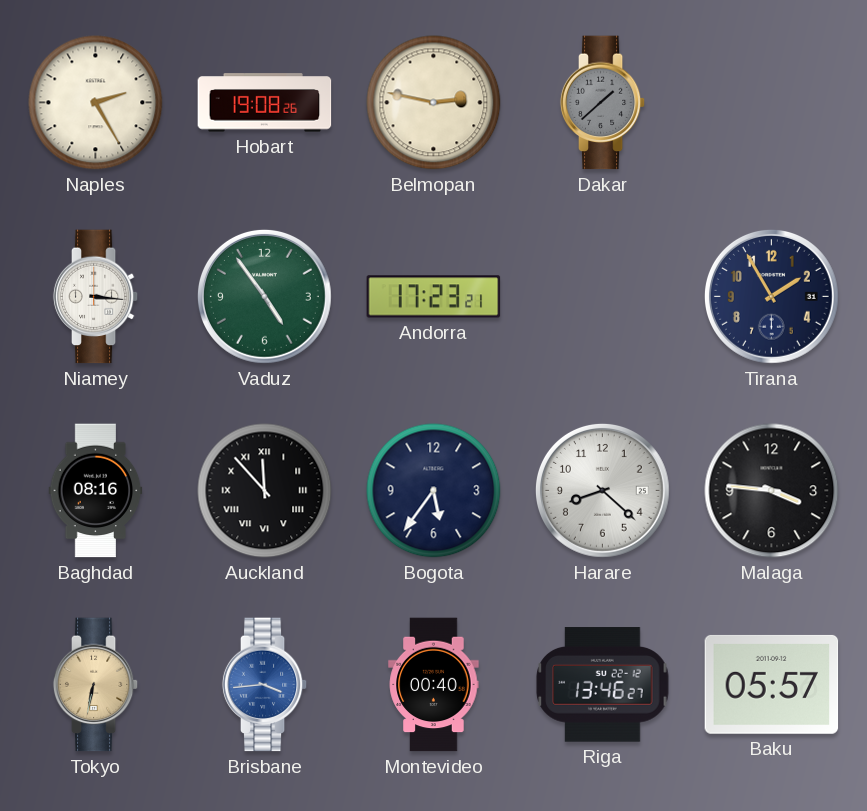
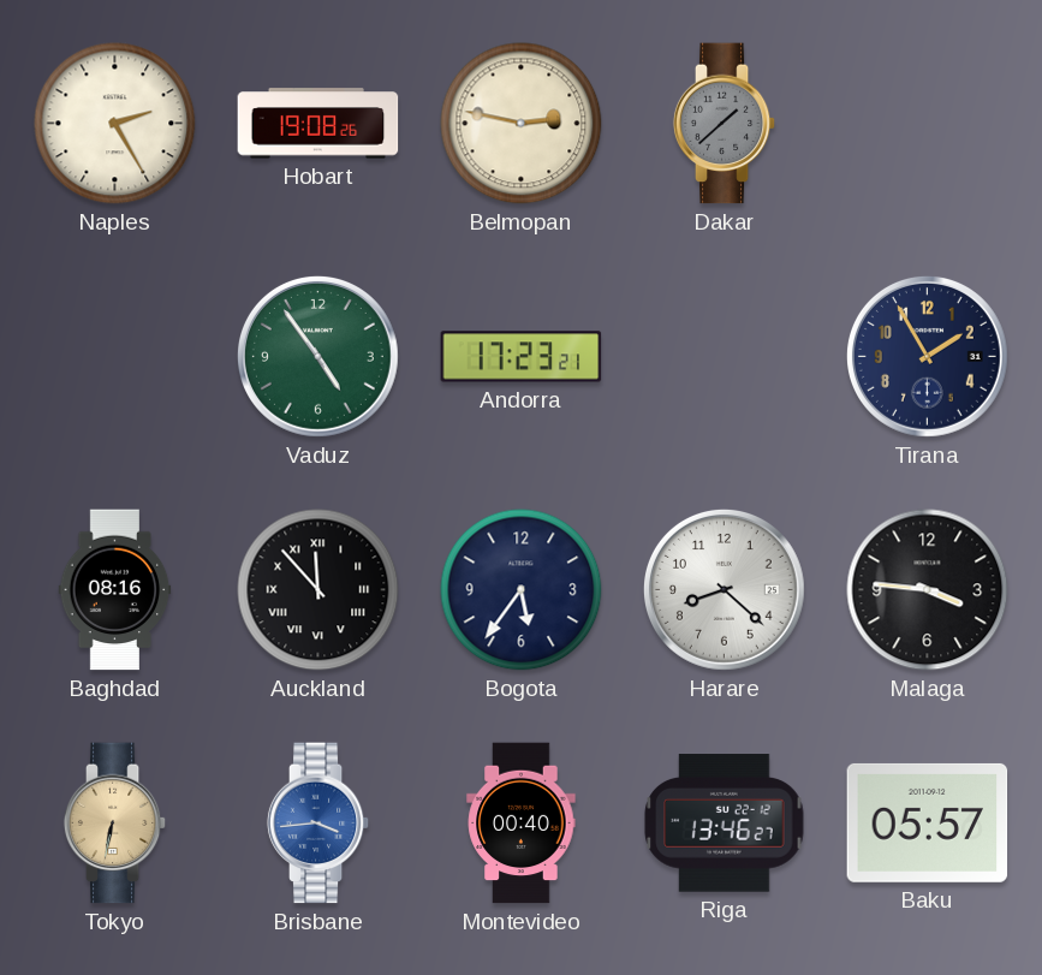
Niamey: 3:16 -> none (96, 297)
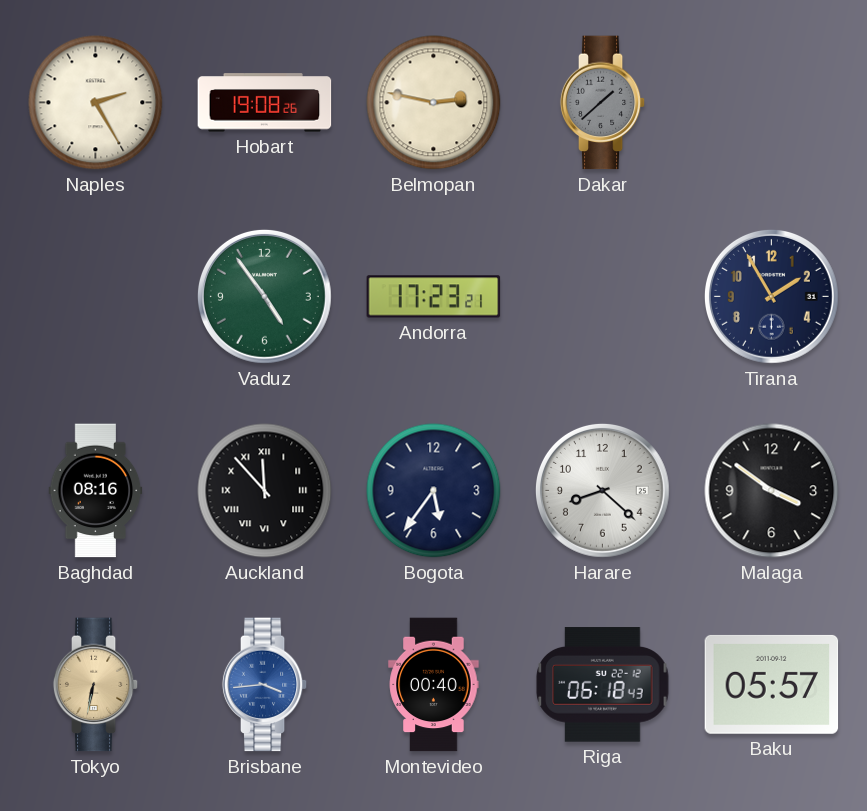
Malaga: 3:46 -> 3:51 (772, 491)
Riga: 13:46 -> 06:18 (603, 685)
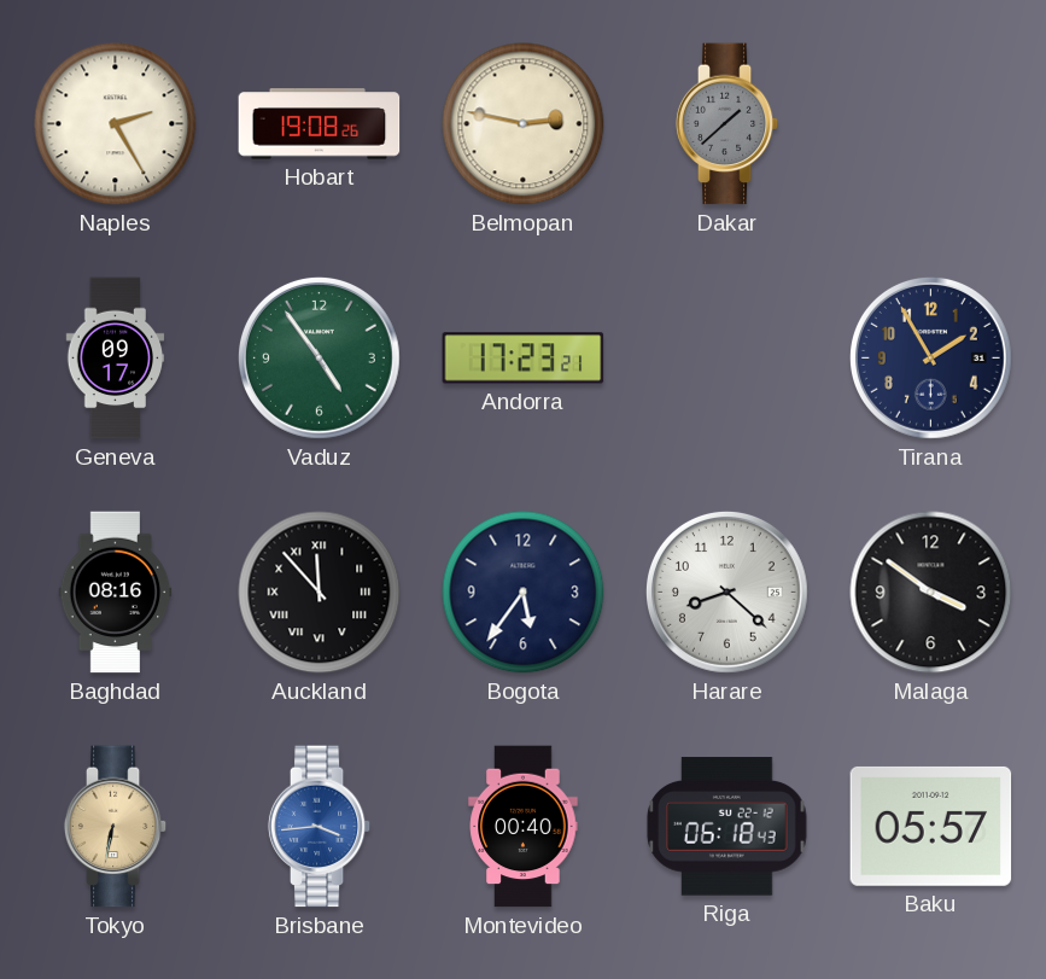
Geneva: none -> 09:17 (116, 359)
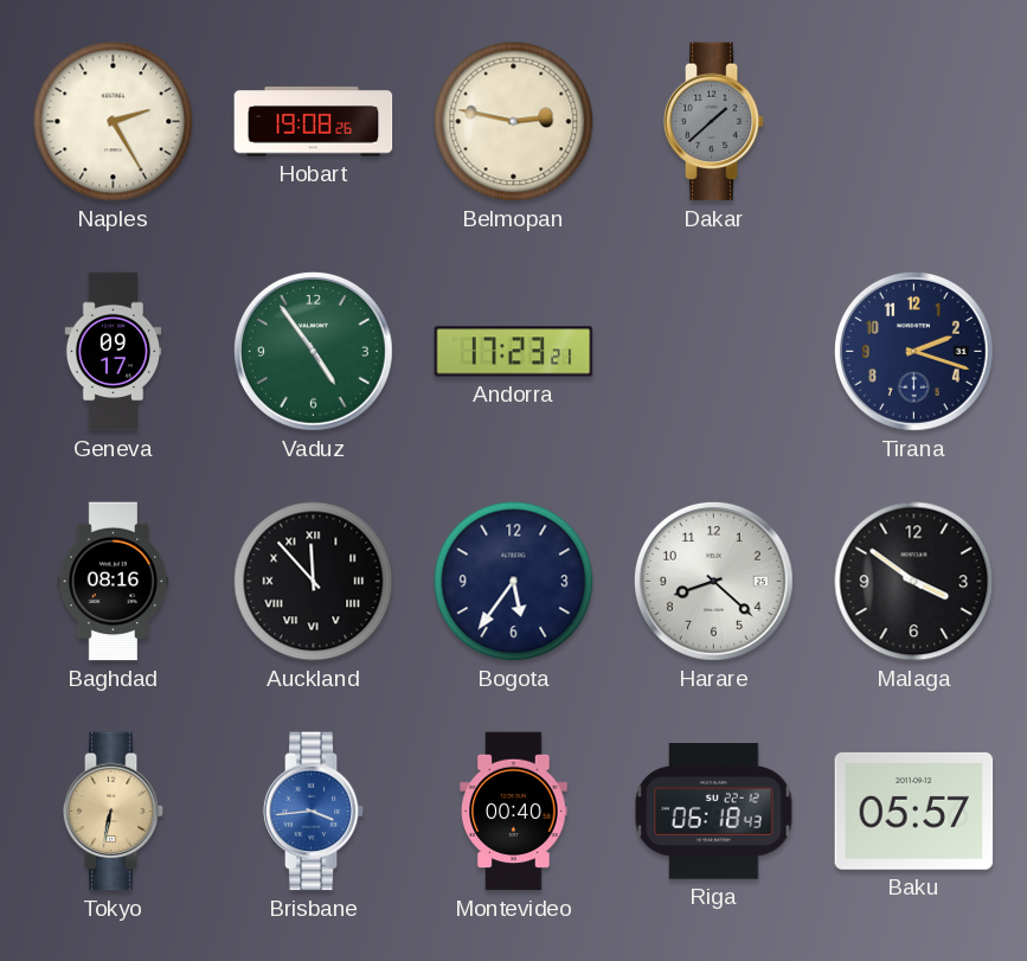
Tirana: 1:55 -> 2:18 (913, 351)
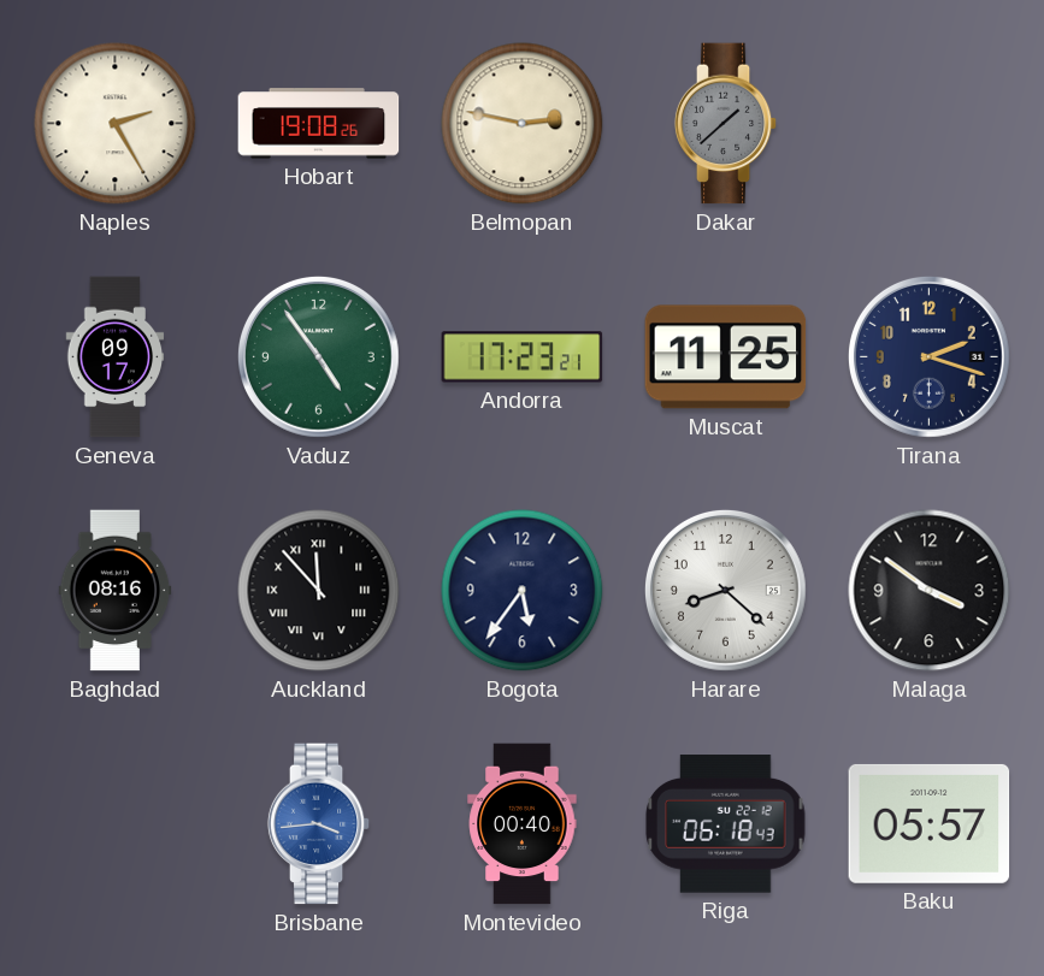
Muscat: none -> 11:25 (726, 357)
Tokyo: 6:32 -> none (114, 812)
